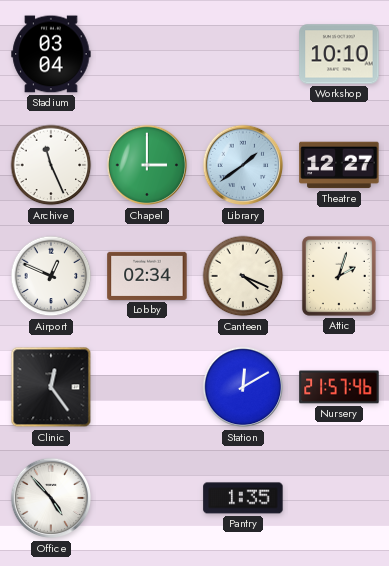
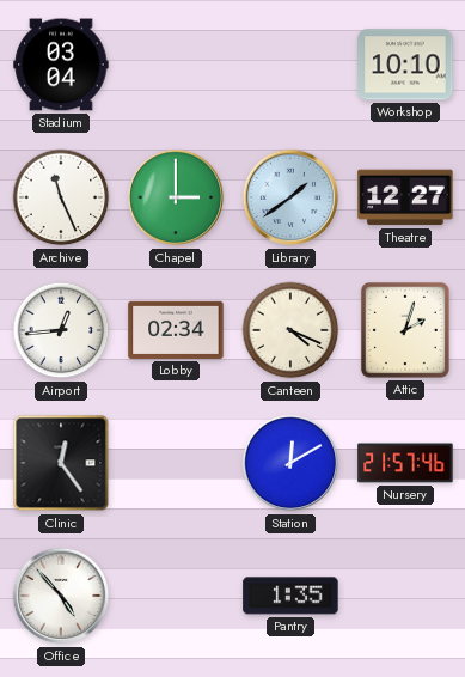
Airport: 12:49 -> 12:44 (61, 330)
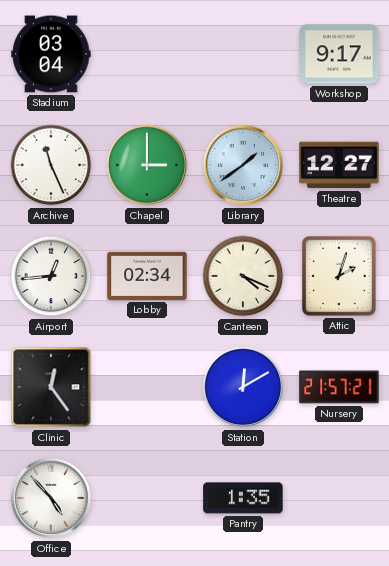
Workshop: 10:10 -> 9:17 (339, 54)
Nursery: 21:57:46 -> 21:57:21 (339, 387)
